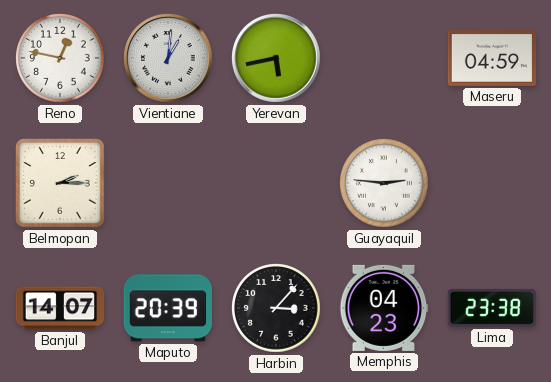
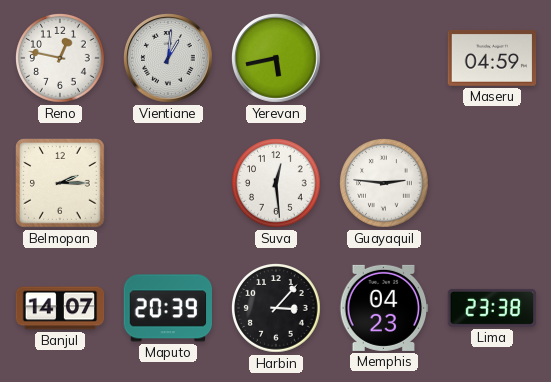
Suva: none -> 12:29 (277, 184)
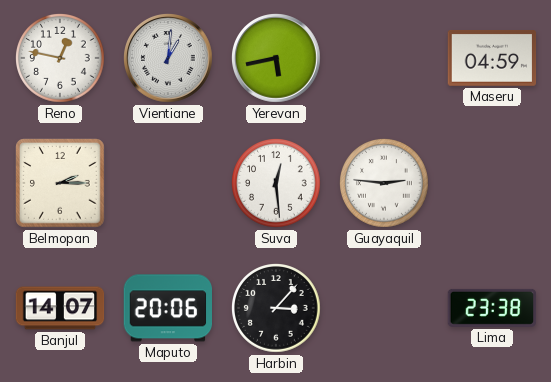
Maputo: 20:39 -> 20:06 (168, 308)
Memphis: 04:23 -> none (384, 308)
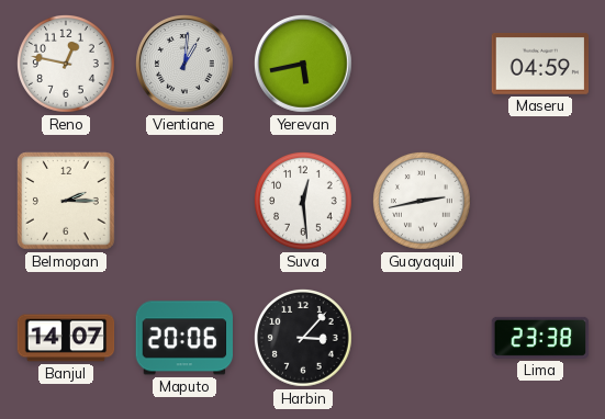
Guayaquil: 2:46 -> 2:43 (423, 202)
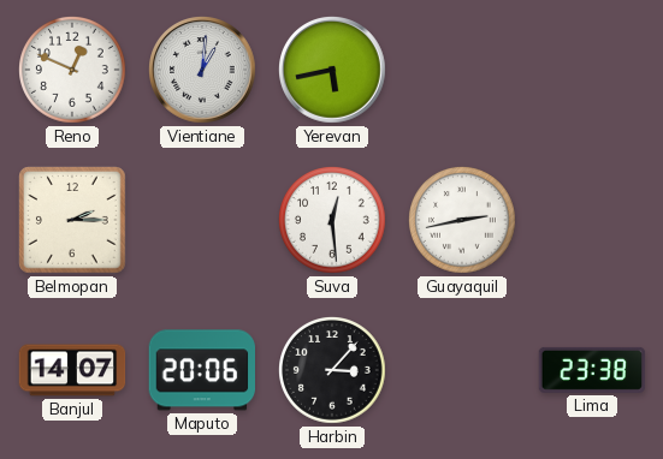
Reno: 12:47 -> 12:49 (73, 71)
Maseru: 04:59 -> none (540, 65)
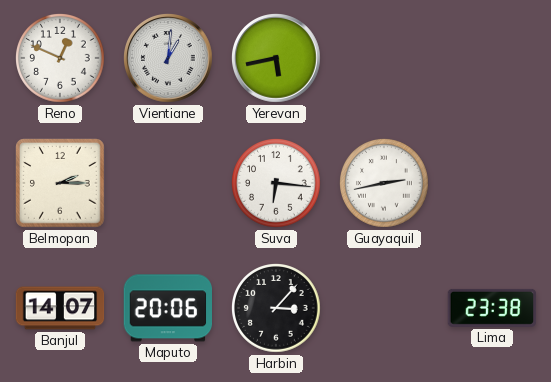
Suva: 12:29 -> 6:16 (277, 184)
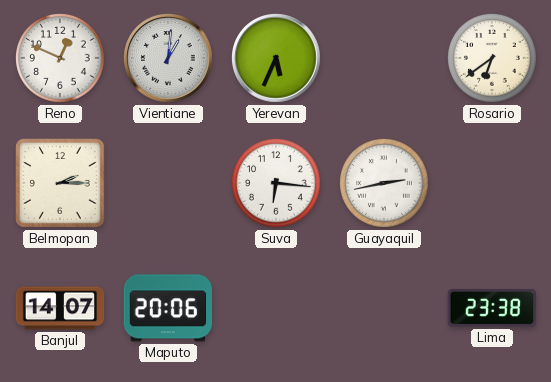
Yerevan: 5:43 -> 5:34 (276, 58)
Rosario: none -> 6:39 (493, 59)
Harbin: 3:07 -> none (277, 309)
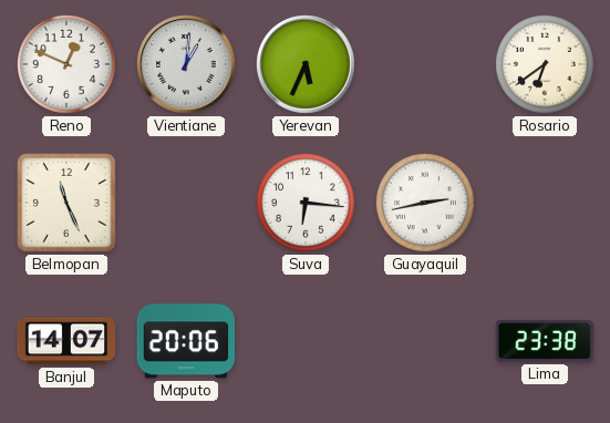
Belmopan: 2:15 -> 11:26 (68, 204)
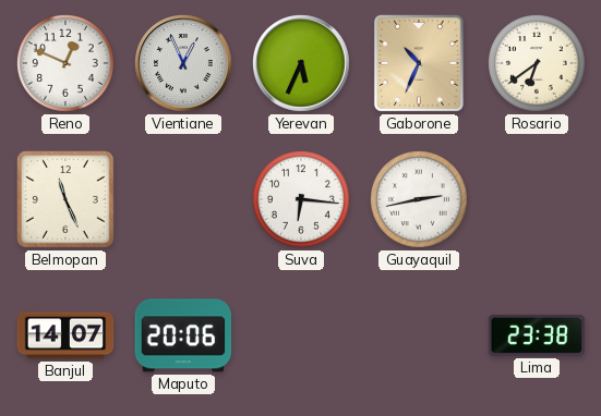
Vientiane: 1:01 -> 12:56 (183, 63)
Gaborone: none -> 10:34 (419, 63)
